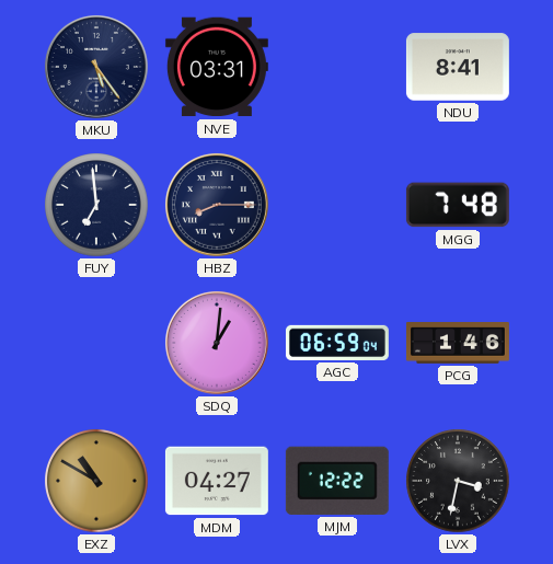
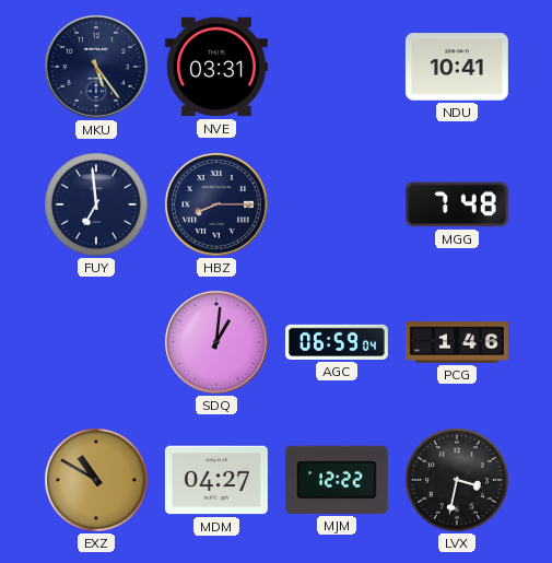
NDU: 8:41 -> 10:41 (457, 67)
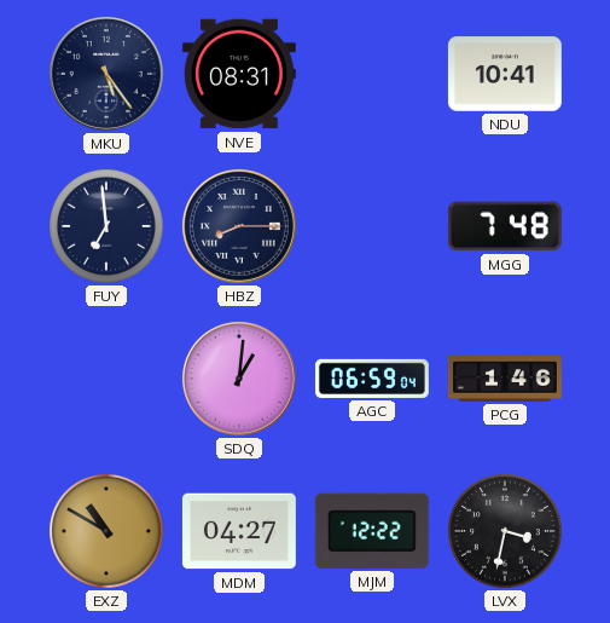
NVE: 03:31 -> 08:31 (239, 74)
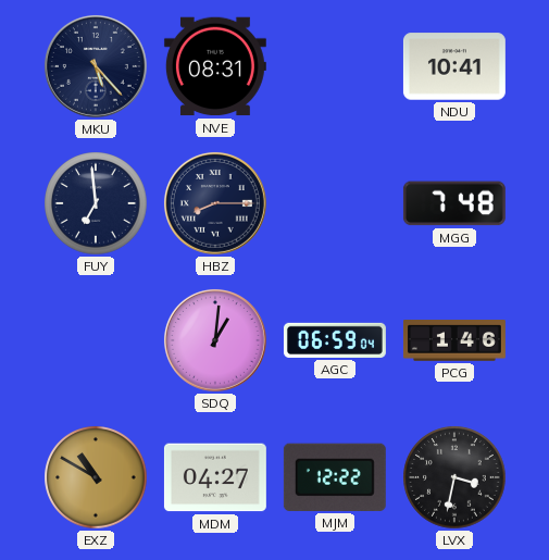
MKU: 5:24 -> 5:23 (96, 66)
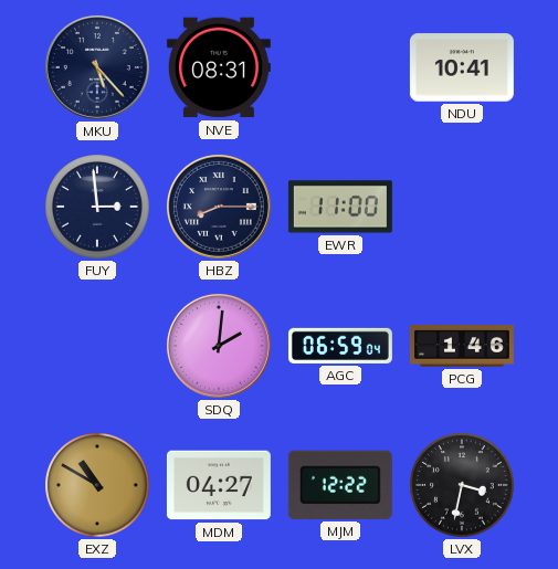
FUY: 6:59 -> 2:59 (97, 207)
EWR: none -> 11:00 (340, 207)
MGG: 7:48 -> none (454, 203)
SDQ: 1:01 -> 2:01 (219, 346)
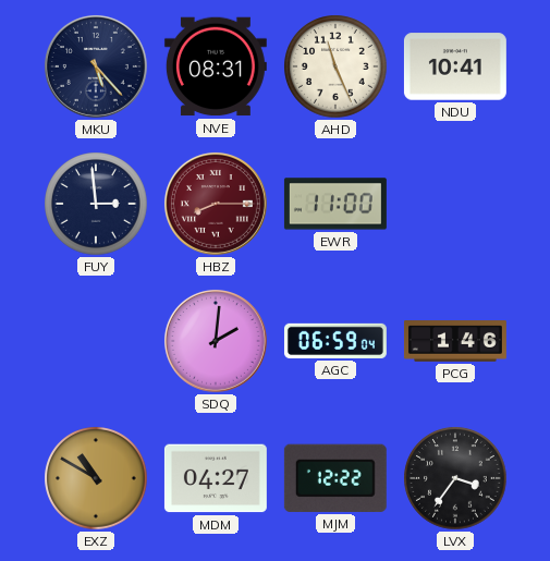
AHD: none -> 11:26 (335, 66)
HBZ dial: navy -> burgundy (216, 204)
LVX: 3:32 -> 3:36 (455, 478)
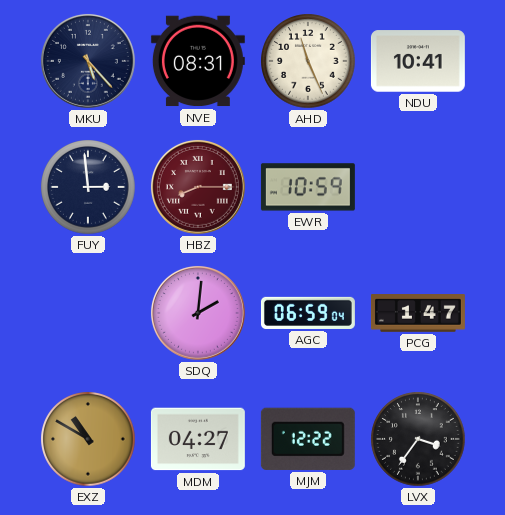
EWR: 11:00 -> 10:59 (308, 187)
PCG: 1:46 -> 1:47 (418, 313)
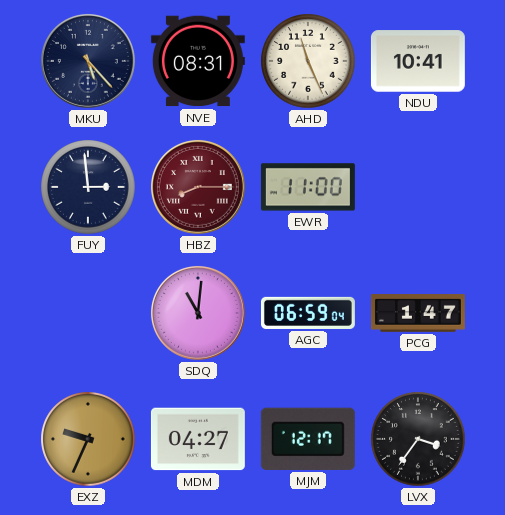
EWR: 10:59 -> 11:00 (308, 187)
SDQ: 2:01 -> 11:01 (198, 313)
EXZ: 10:50 -> 9:34 (88, 439)
MJM: 12:22 -> 12:17 (308, 439)
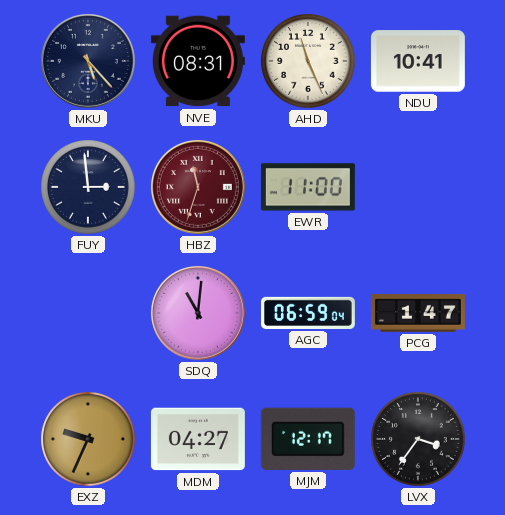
HBZ: 8:15 -> 11:33 (198, 187)
